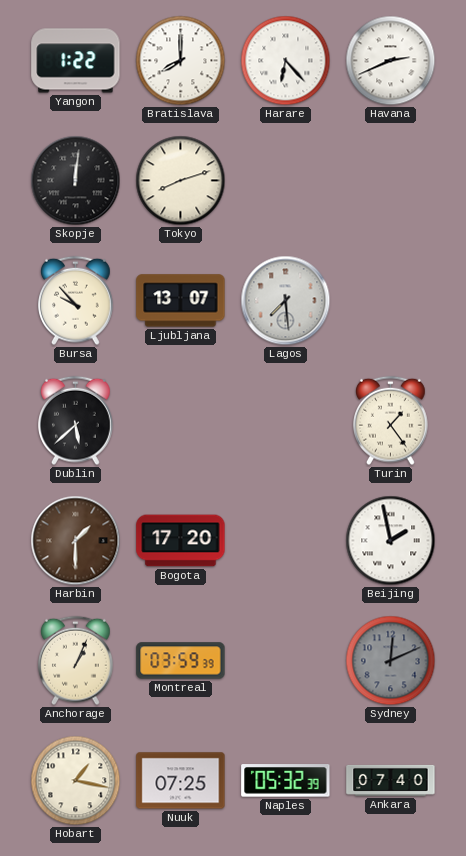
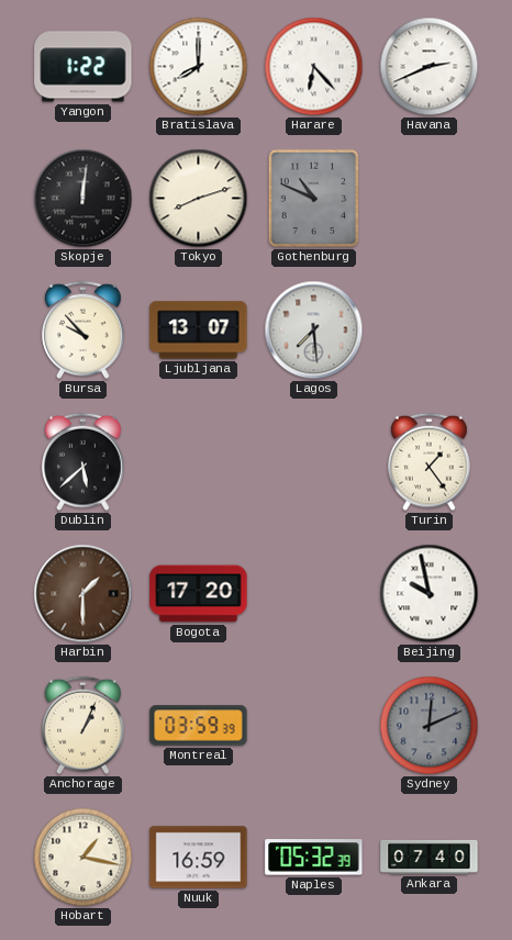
Gothenburg: none -> 10:49 (314, 199)
Beijing: 1:58 -> 9:58 (430, 594)
Nuuk: 07:25 -> 16:59 (199, 858)
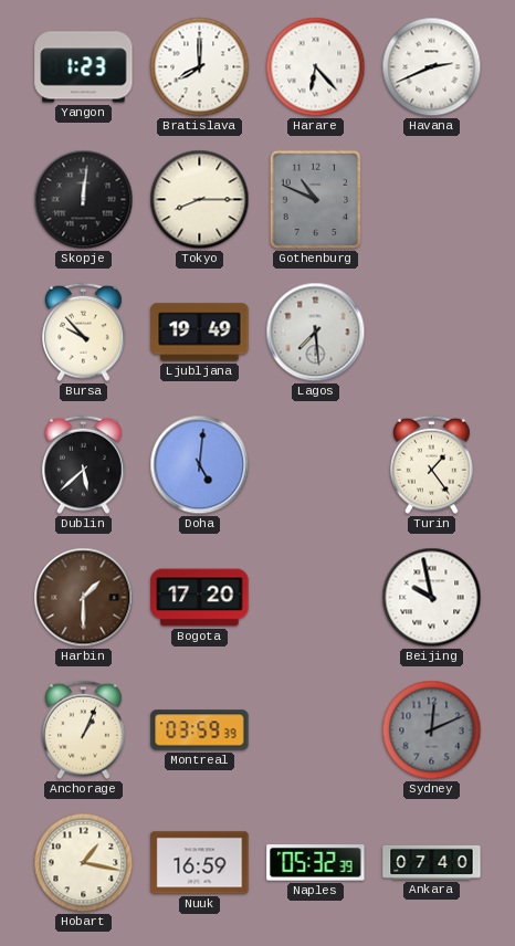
Yangon: 1:22 -> 1:23 (84, 67)
Tokyo: 8:12 -> 8:15 (200, 200)
Ljubljana: 13:07 -> 19:49 (200, 333)
Doha: none -> 5:01 (200, 465)
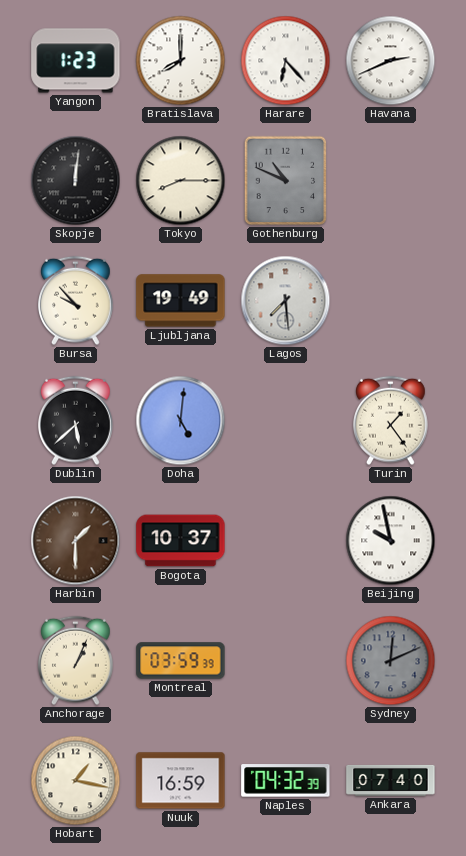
Bogota: 17:20 -> 10:37 (181, 541)
Naples: 05:32 -> 04:32 (286, 781)
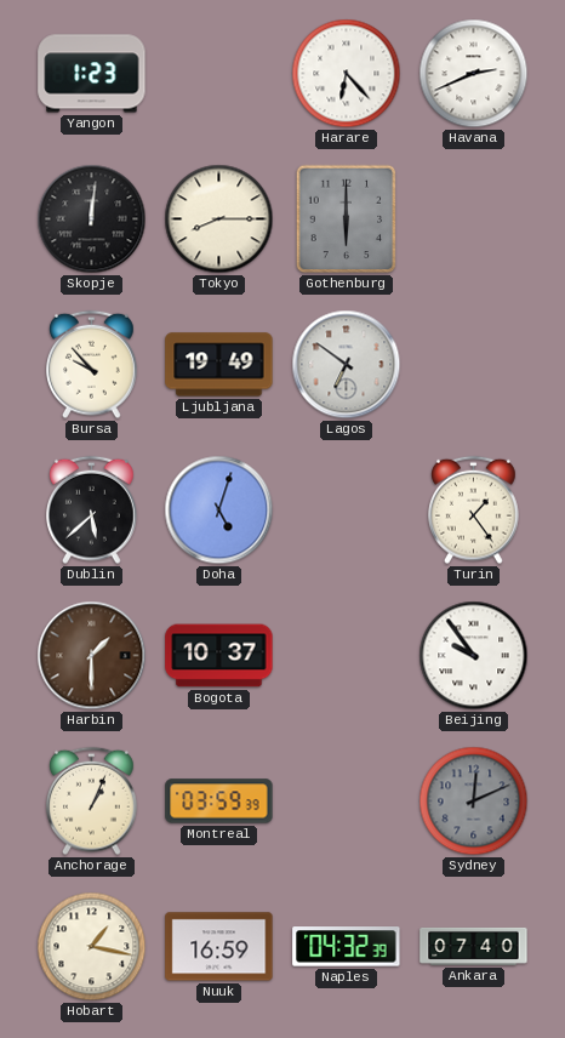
Bratislava: 8:00 -> none (181, 61)
Gothenburg: 10:49 -> 6:00 (347, 219)
Lagos: 7:29 -> 6:51 (347, 365)
Doha: 5:01 -> 5:03 (219, 511)
Beijing: 9:58 -> 9:54 (474, 656)
